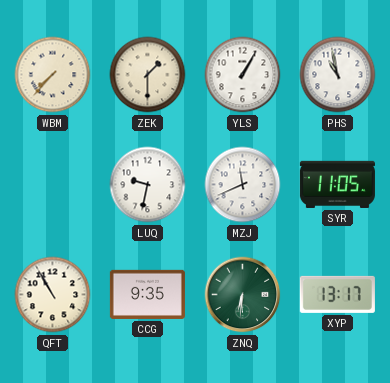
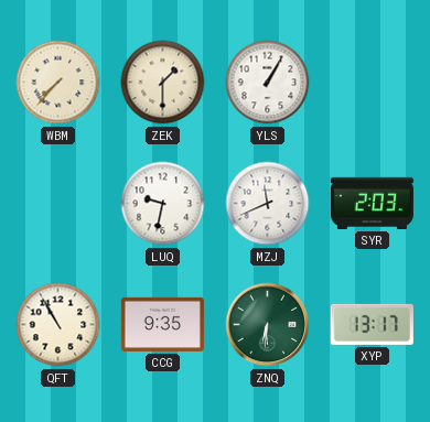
PHS: 10:58 -> none (338, 75)
SYR: 11:05 -> 2:03 (372, 203)
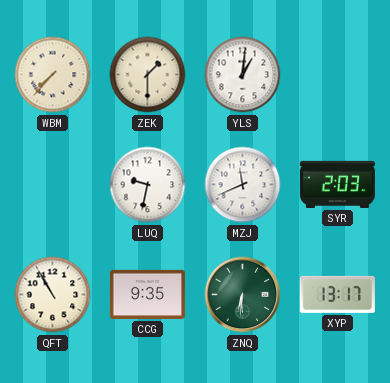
YLS: 1:05 -> 1:01 (243, 75)
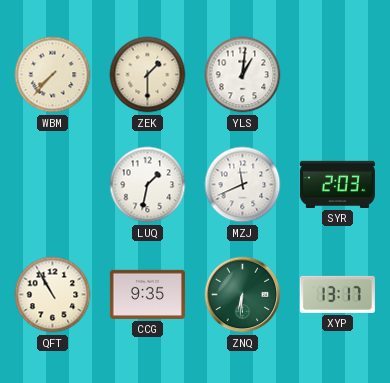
LUQ: 9:32 -> 1:32 (148, 185)
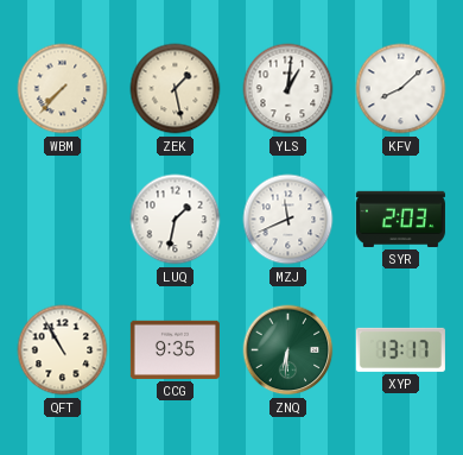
ZEK: 1:30 -> 1:28 (176, 89)
KFV: none -> 8:08 (401, 89)
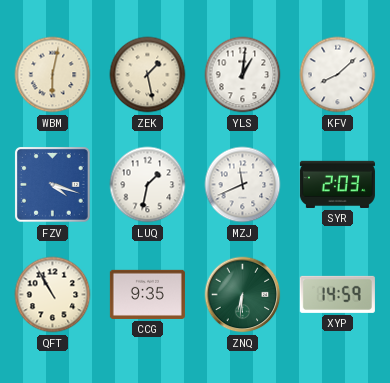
WBM: 7:37 -> 6:02 (53, 75)
FZV: none -> 4:18 (53, 185)
XYP: 13:17 -> 14:59 (337, 294)
